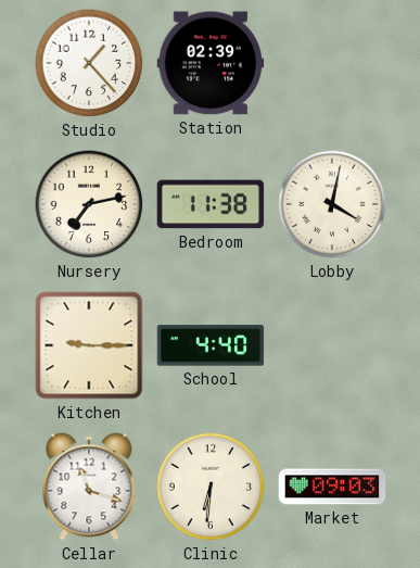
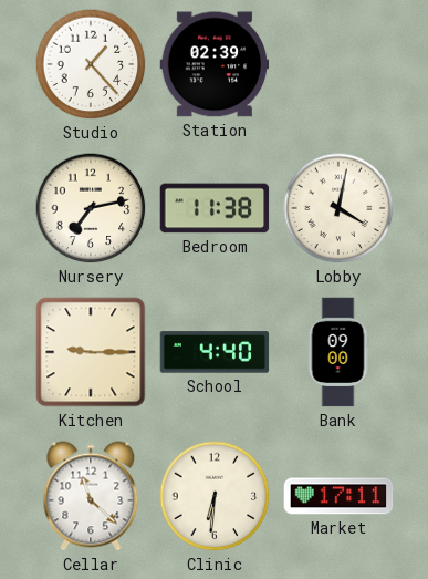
Bank: none -> 09:00 (338, 352)
Cellar: 11:18 -> 11:22 (91, 496)
Market: 09:03 -> 17:11 (338, 496)
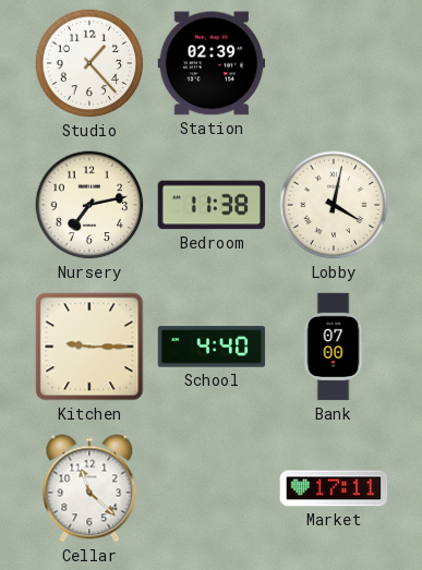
Bank: 09:00 -> 07:00 (334, 347)
Clinic: 6:31 -> none (215, 496)
